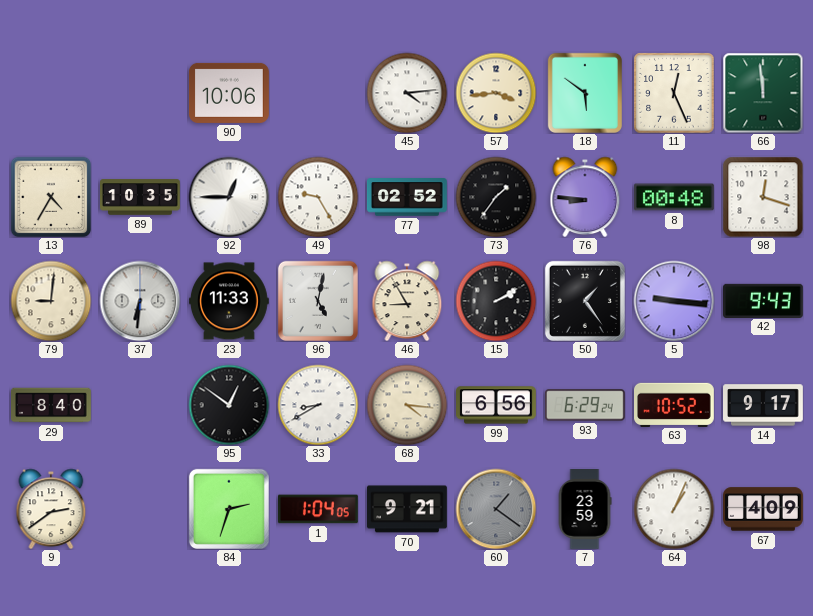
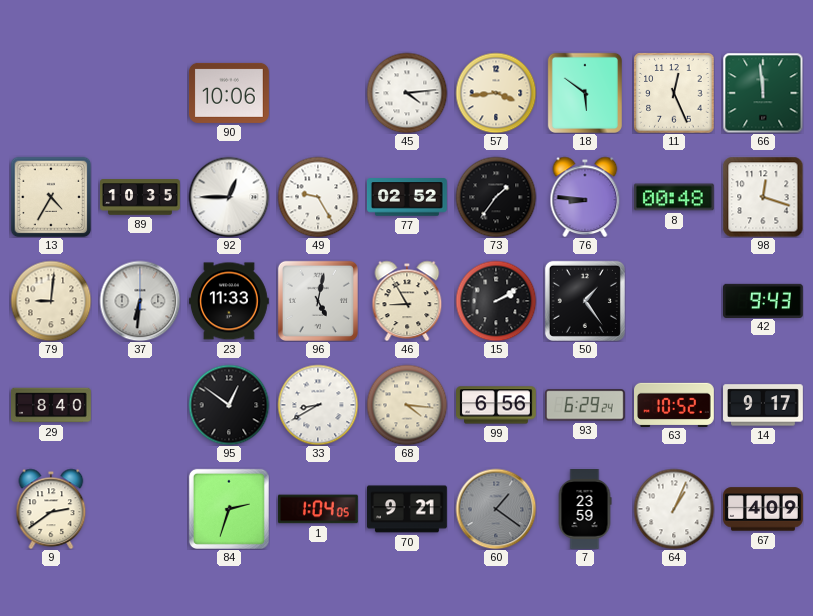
5: 9:16 -> none (674, 301)
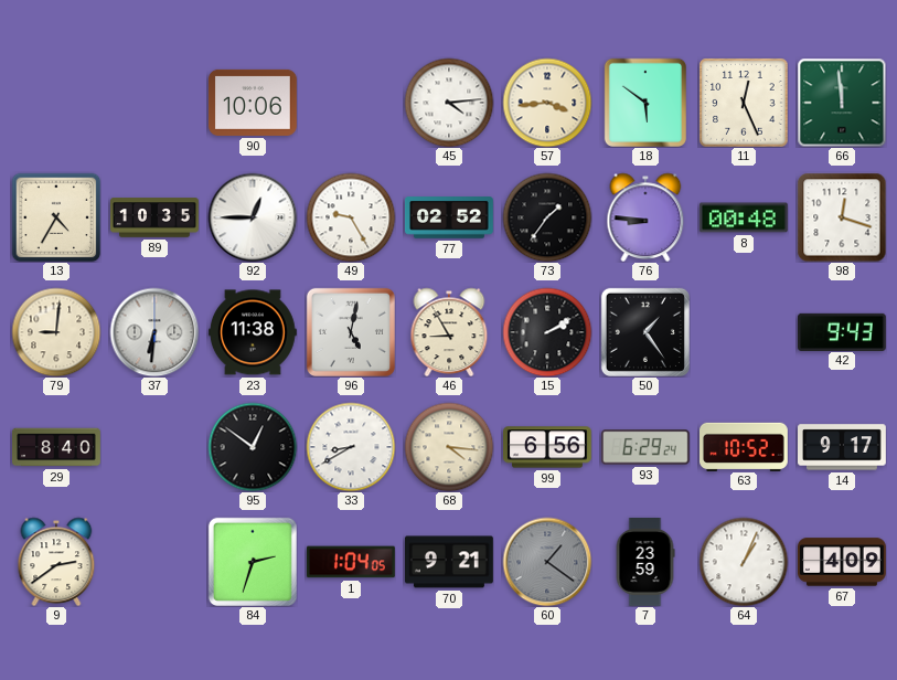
23: 11:33 -> 11:38 (254, 332)
